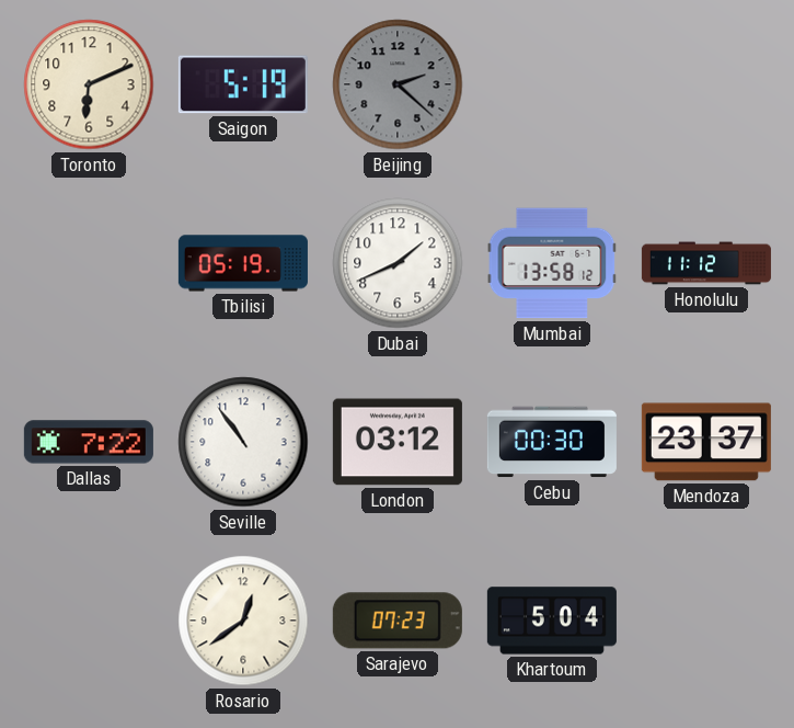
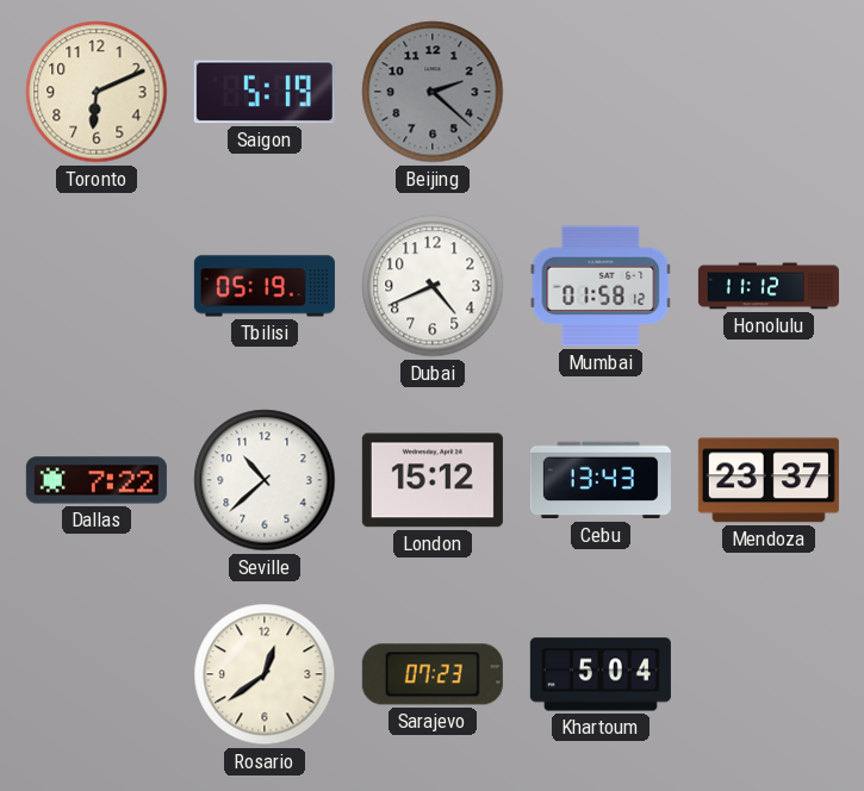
Dubai: 1:41 -> 4:41 (433, 286)
Mumbai: 13:58 -> 01:58 (601, 286)
Seville: 10:54 -> 10:38 (265, 480)
London: 03:12 -> 15:12 (433, 480)
Cebu: 00:30 -> 13:43 (601, 480)
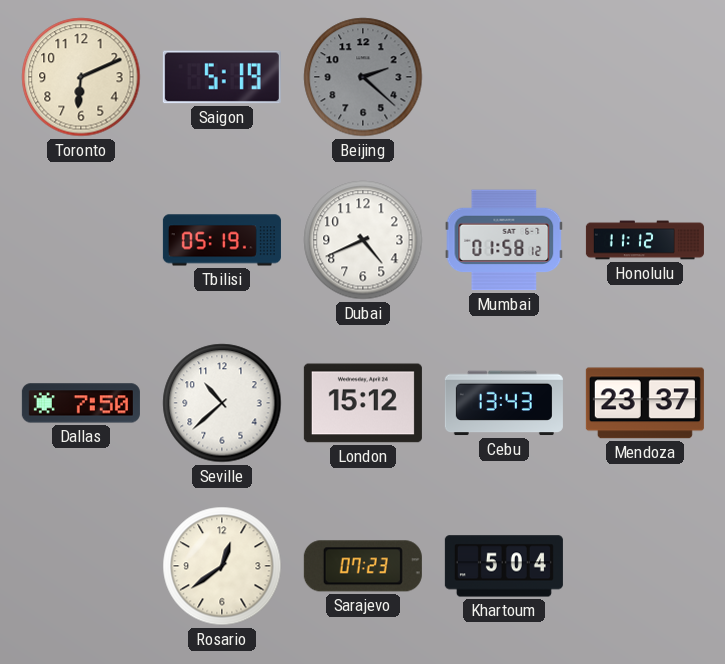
Dallas: 7:22 -> 7:50 (81, 403)
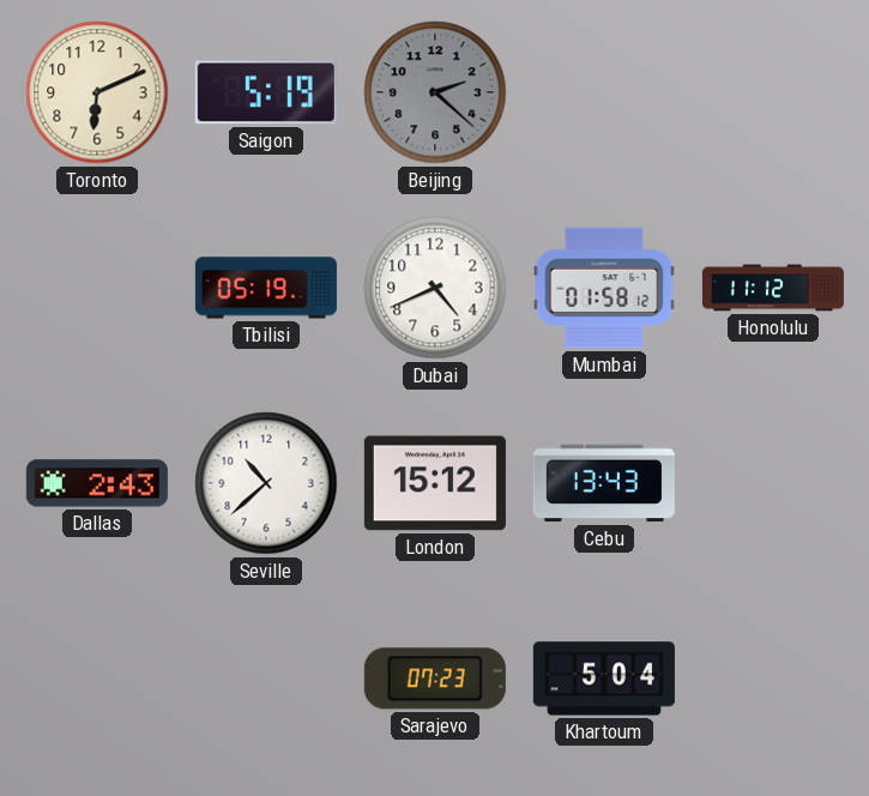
Dallas: 7:50 -> 2:43 (97, 483)
Mendoza: 23:37 -> none (645, 403)
Rosario: 12:39 -> none (222, 566)
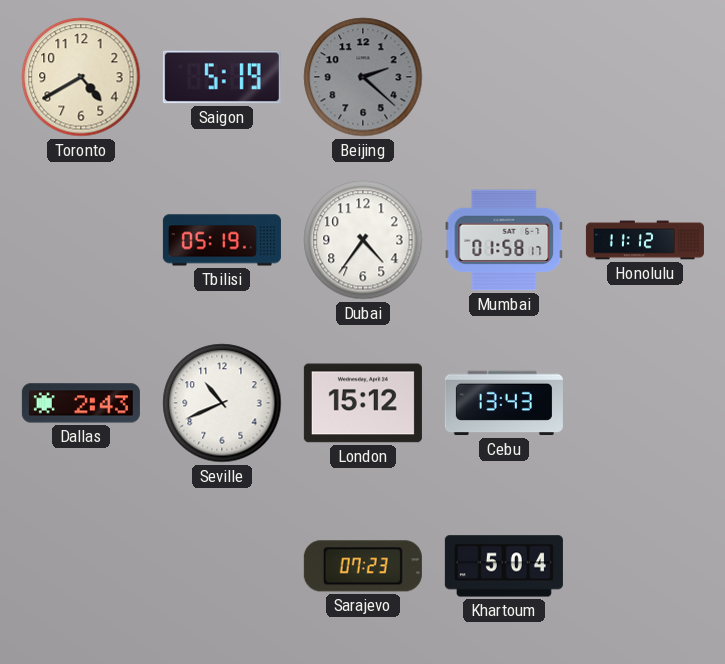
Toronto: 6:11 -> 4:40 (81, 77)
Dubai: 4:41 -> 4:36 (363, 240)
Mumbai: 01:58:12 -> 01:58:17 (504, 240)
Seville: 10:38 -> 10:41 (222, 403)
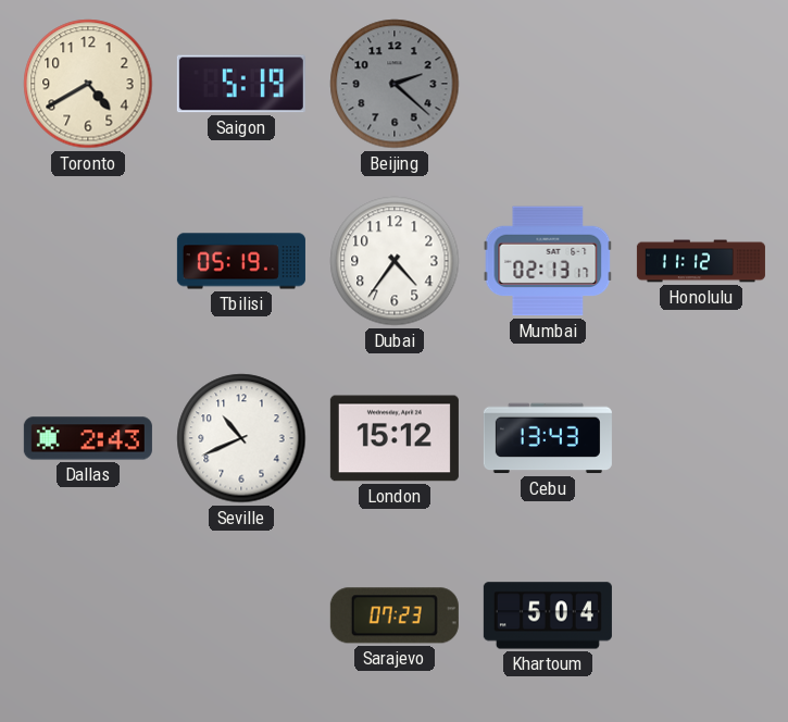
Mumbai: 01:58 -> 02:13 (548, 261)
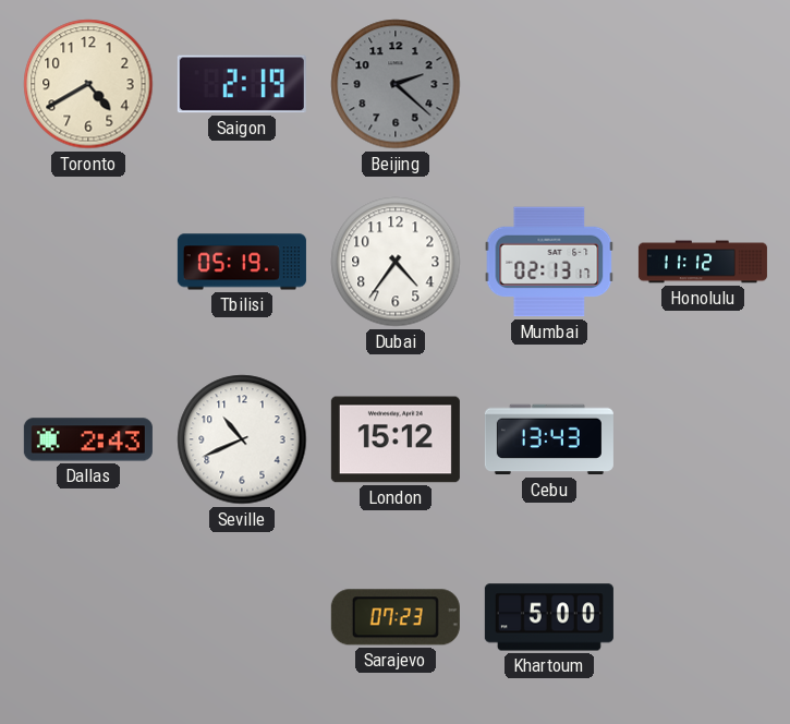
Saigon: 5:19 -> 2:19 (242, 84)
Khartoum: 5:04 -> 5:00 (549, 617)
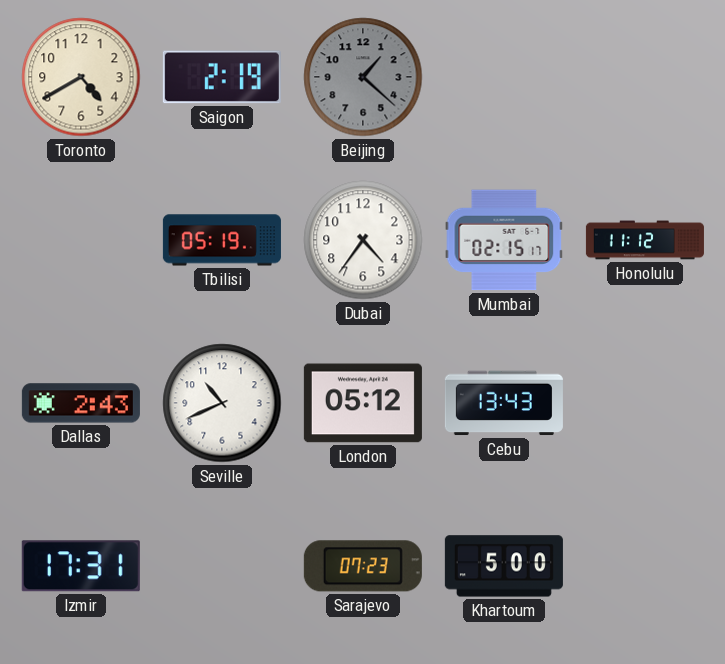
Beijing: 2:22 -> 1:22 (363, 77)
Mumbai: 02:13 -> 02:15 (504, 240)
London: 15:12 -> 05:12 (363, 403)
Izmir: none -> 17:31 (81, 566)
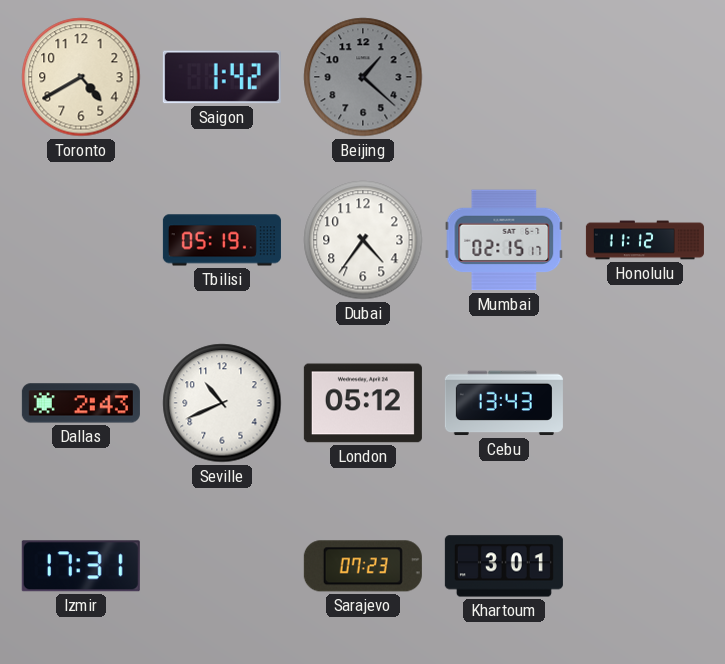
Saigon: 2:19 -> 1:42 (222, 77)
Khartoum: 5:00 -> 3:01 (504, 566)
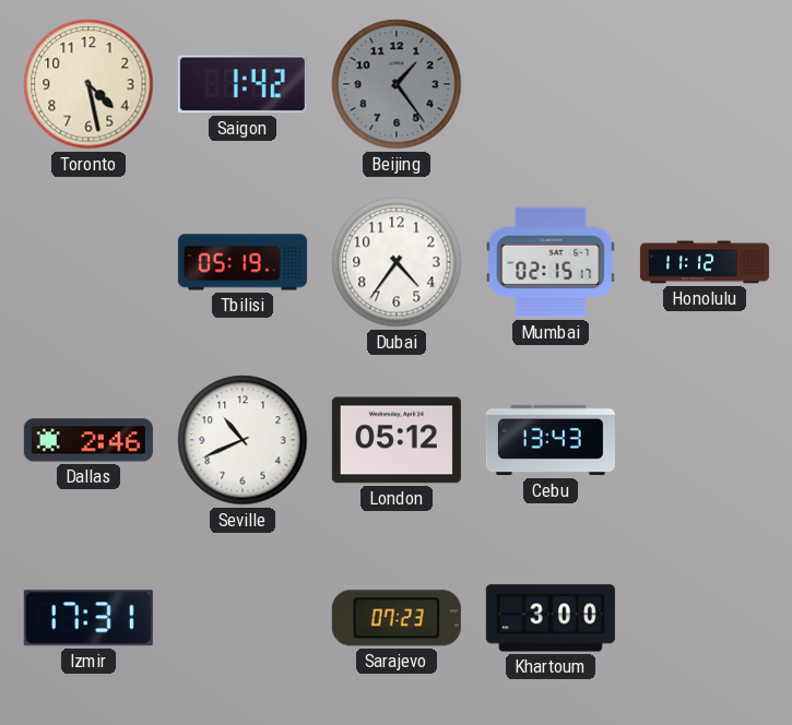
Toronto: 4:40 -> 4:28 (88, 84)
Beijing: 1:22 -> 1:24 (397, 84)
Dallas: 2:43 -> 2:46 (88, 440)
Khartoum: 3:01 -> 3:00 (551, 618)
